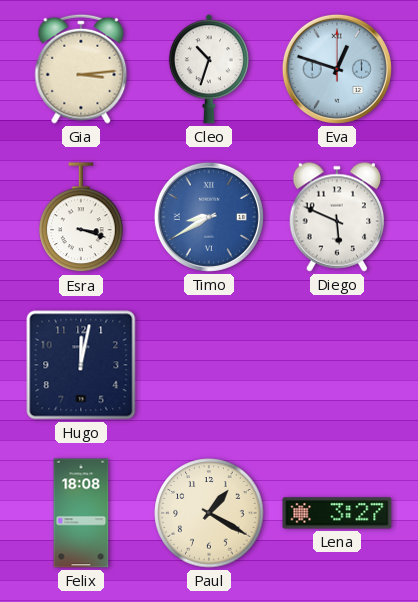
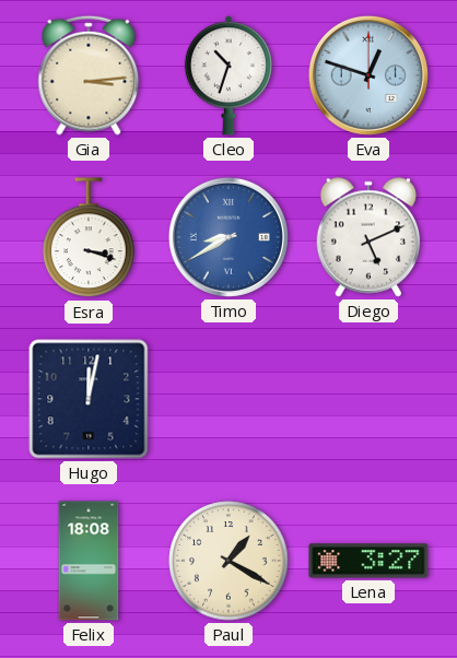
Diego: 5:49 -> 5:11 (368, 237)
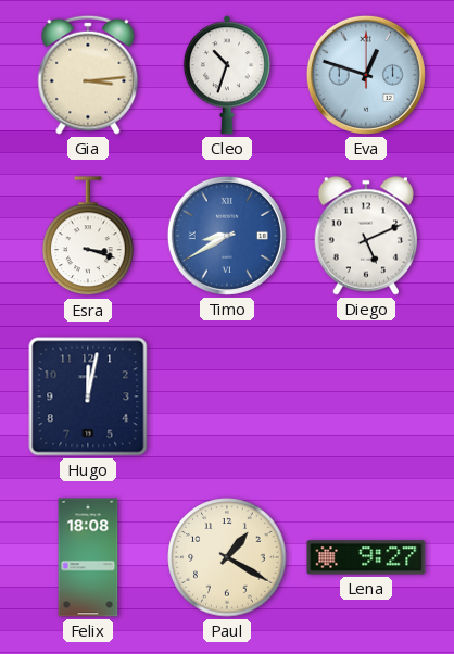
Lena: 3:27 -> 9:27 (366, 557)
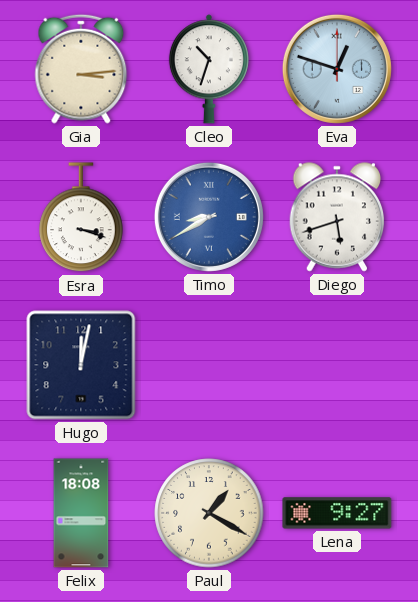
Diego: 5:11 -> 5:42 (337, 217)
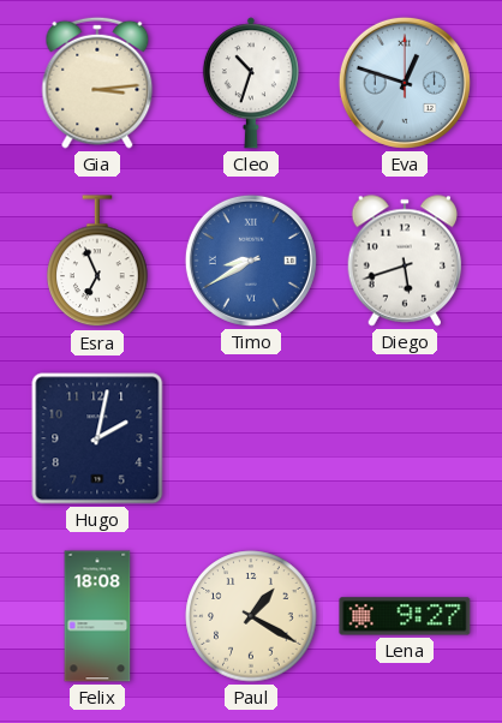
Esra: 3:18 -> 6:56 (97, 262)
Hugo: 12:02 -> 2:02 (97, 438)
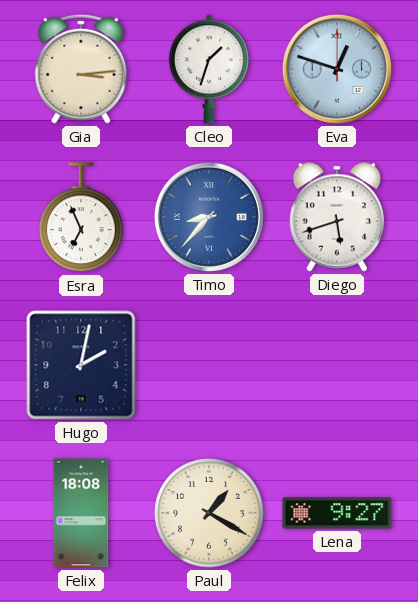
Cleo: 10:33 -> 1:33 (209, 69)
Timo: 8:40 -> 8:37 (209, 217)
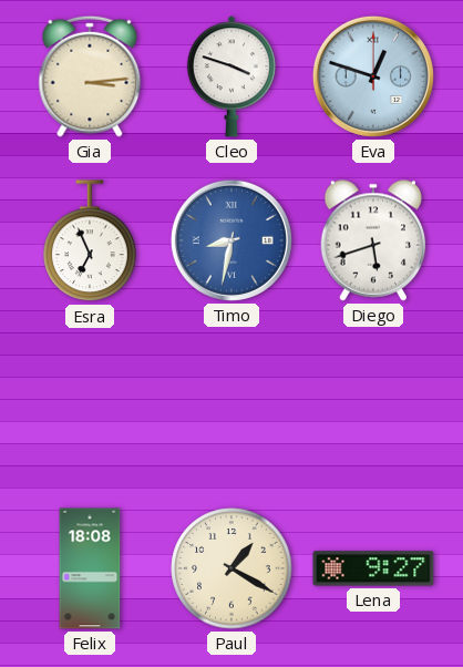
Cleo: 1:33 -> 3:48 (231, 76)
Timo: 8:37 -> 8:32 (231, 240)
Hugo: 2:02 -> none (81, 365)
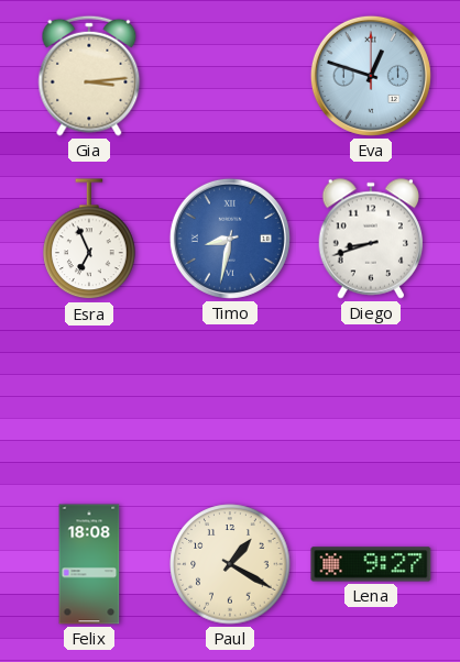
Cleo: 3:48 -> none (231, 76)
Diego: 5:42 -> 8:42 (371, 239)
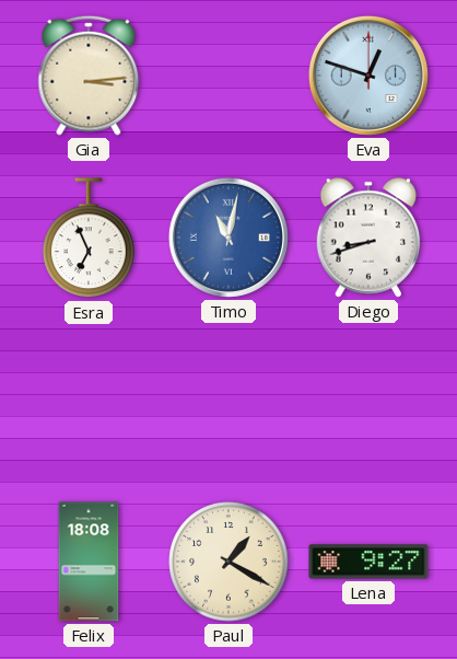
Timo: 8:32 -> 11:02 (228, 238)
